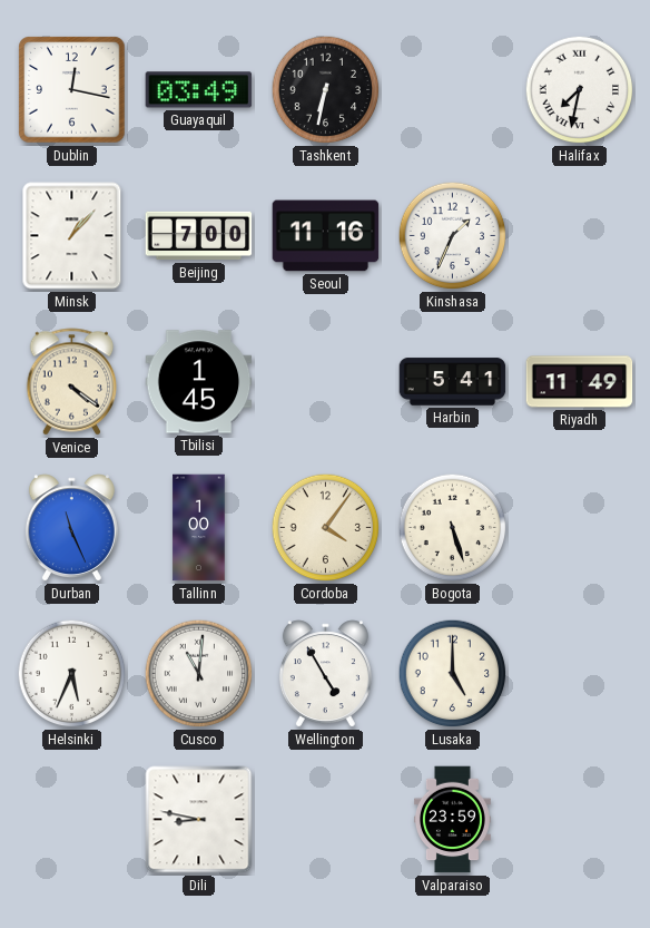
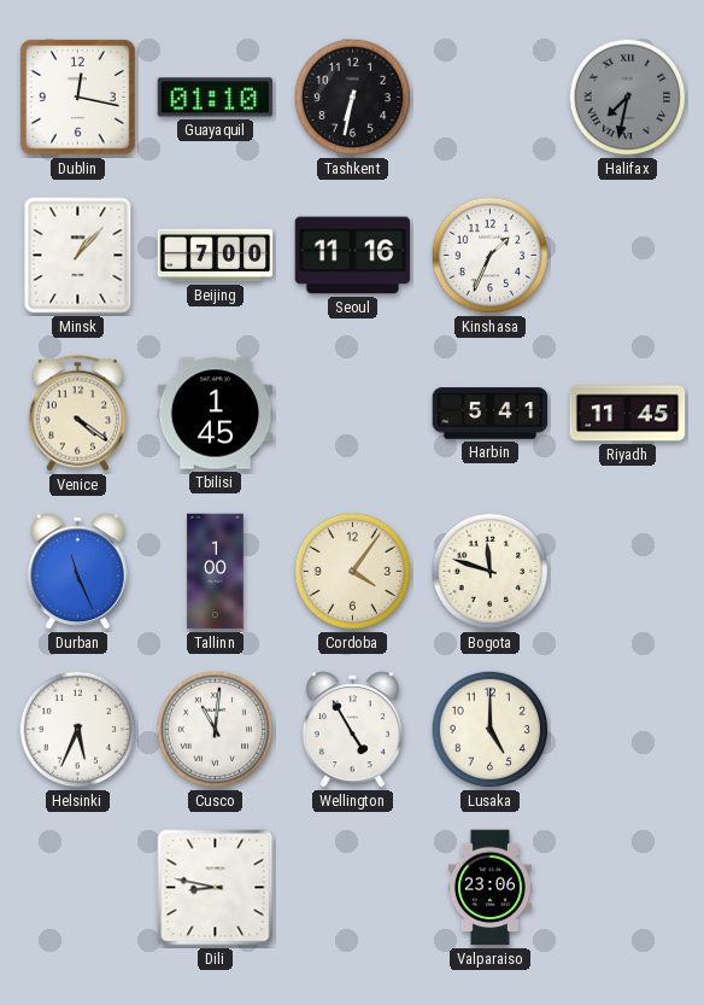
Guayaquil: 03:49 -> 01:10 (216, 98)
Halifax dial: white -> grey (628, 98)
Riyadh: 11:49 -> 11:45 (628, 414)
Bogota: 5:27 -> 11:48 (491, 572)
Valparaiso: 23:59 -> 23:06 (489, 888)
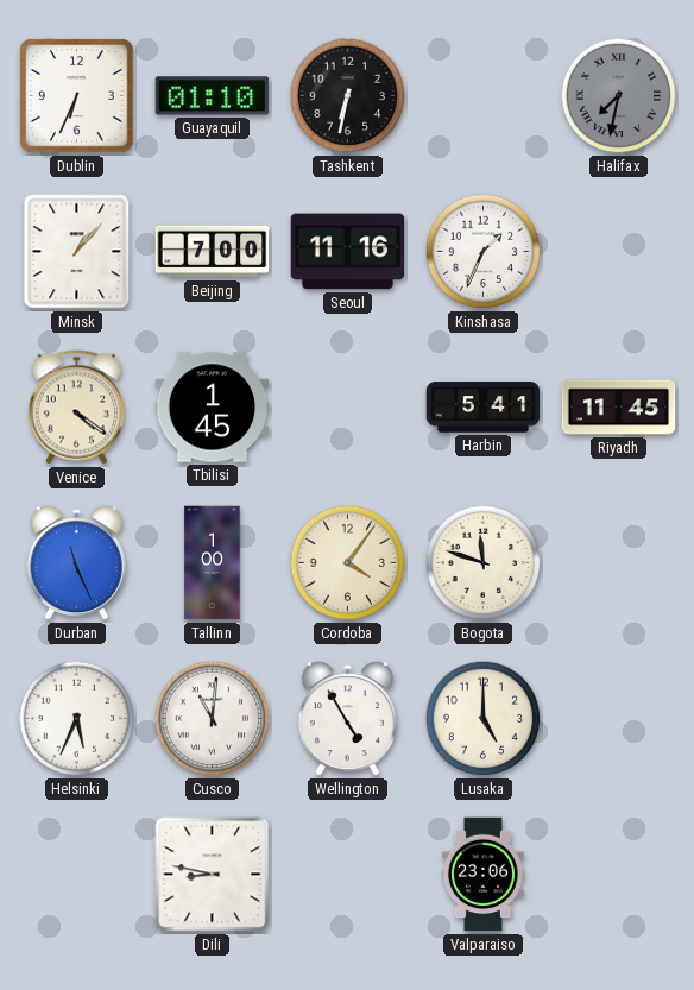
Dublin: 12:17 -> 6:34 (77, 96)
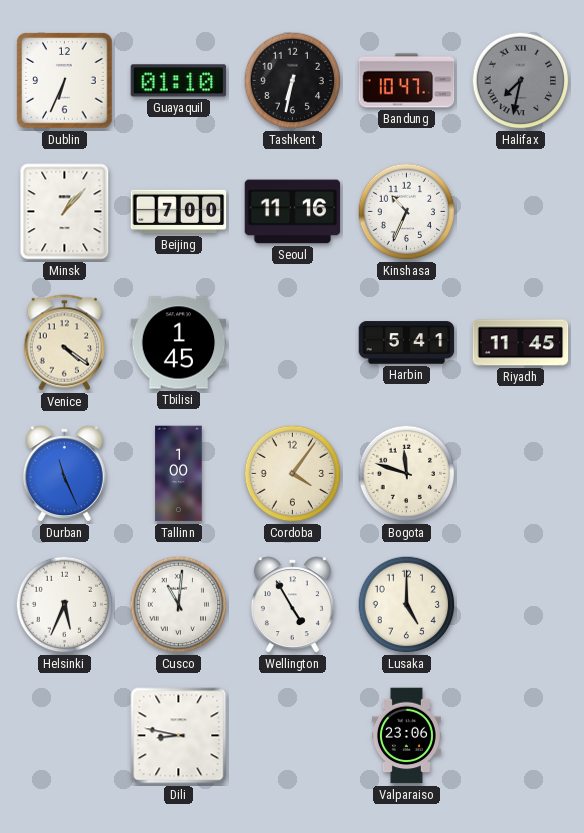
Bandung: none -> 10:47 (407, 81)
Kinshasa: 1:34 -> 10:34 (407, 212)
